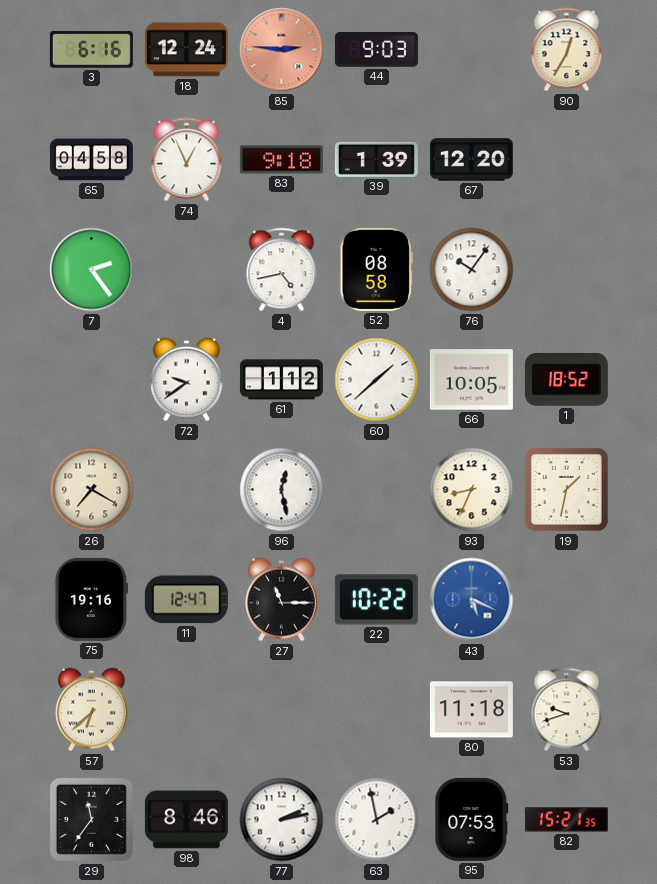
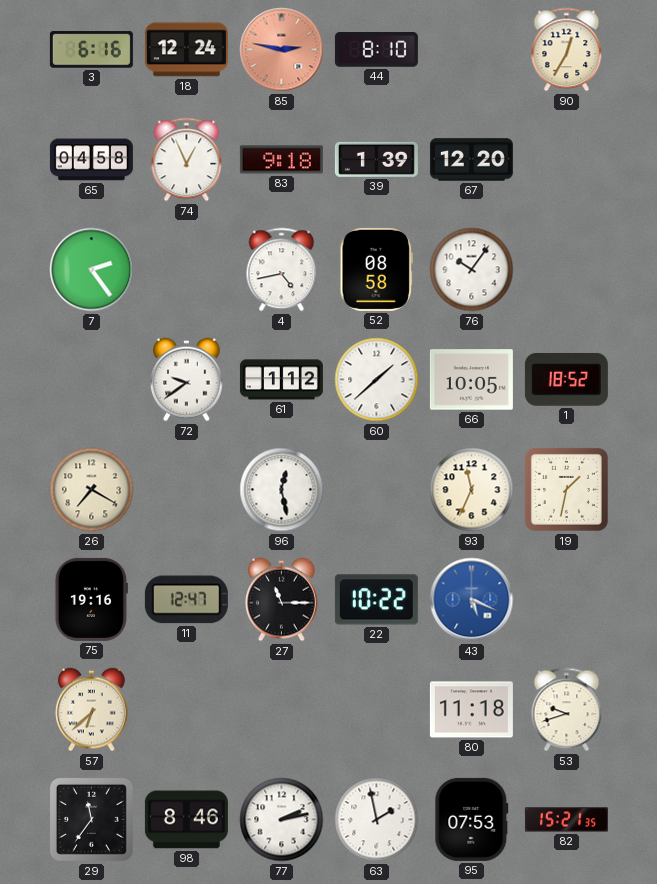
85: 2:46 -> 2:47 (282, 50)
44: 9:03 -> 8:10 (376, 50)
93: 8:34 -> 11:34 (472, 490)
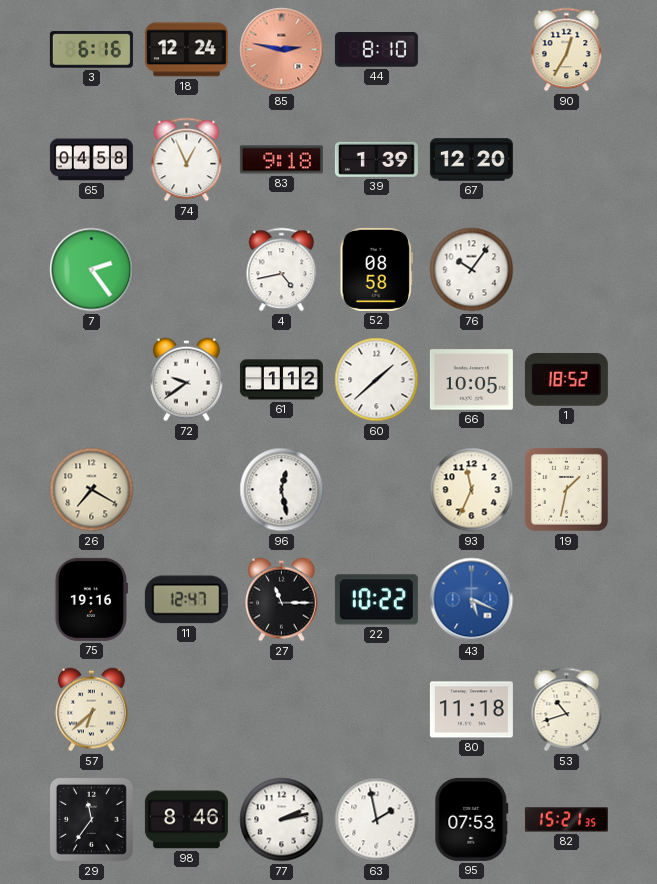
53: 9:42 -> 10:42 (567, 710)
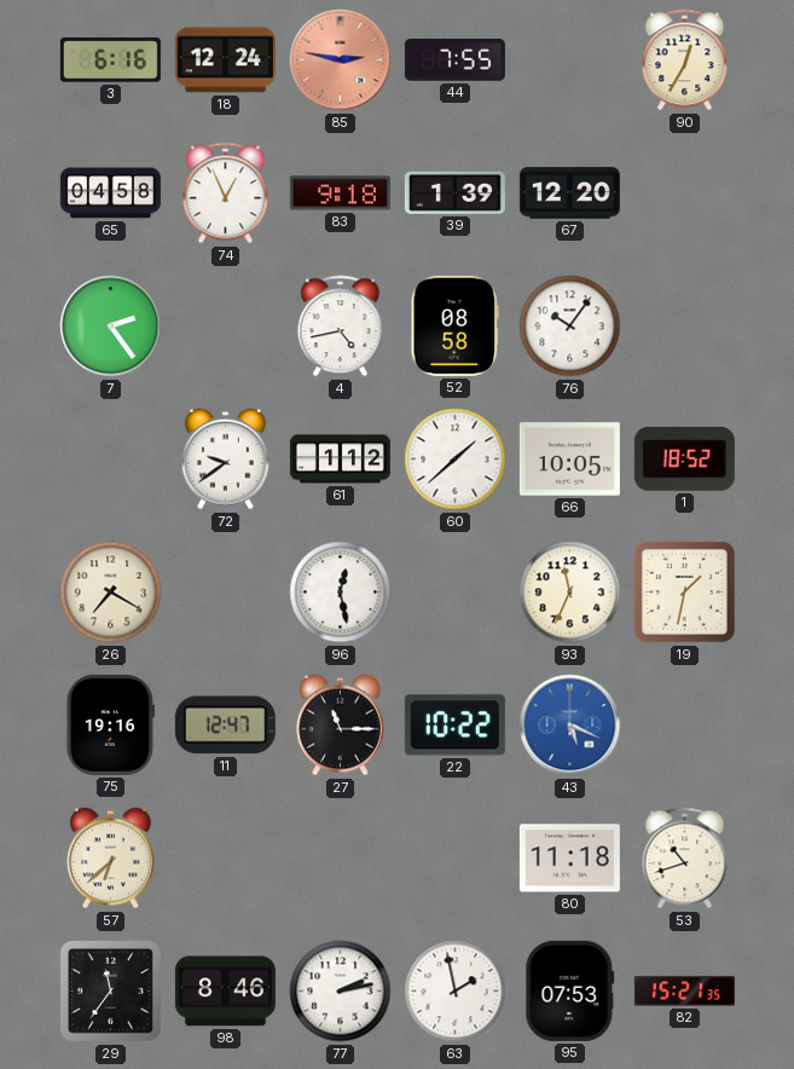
44: 8:10 -> 7:55 (454, 60)
